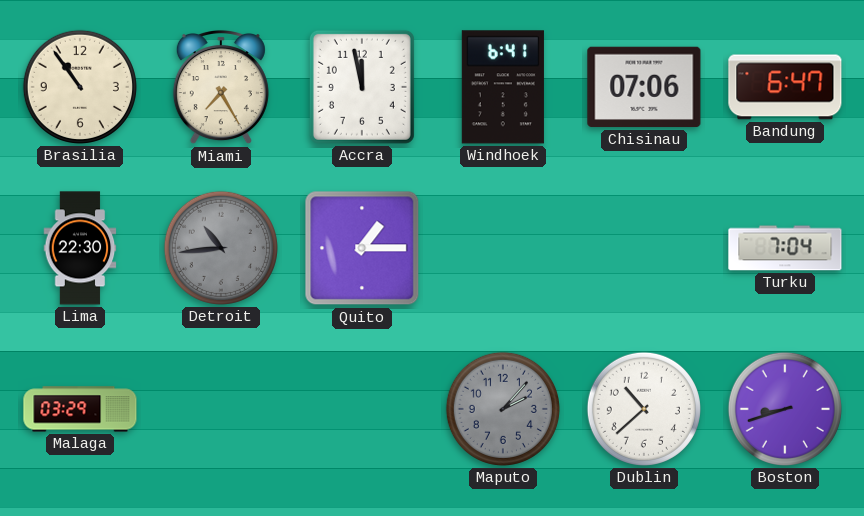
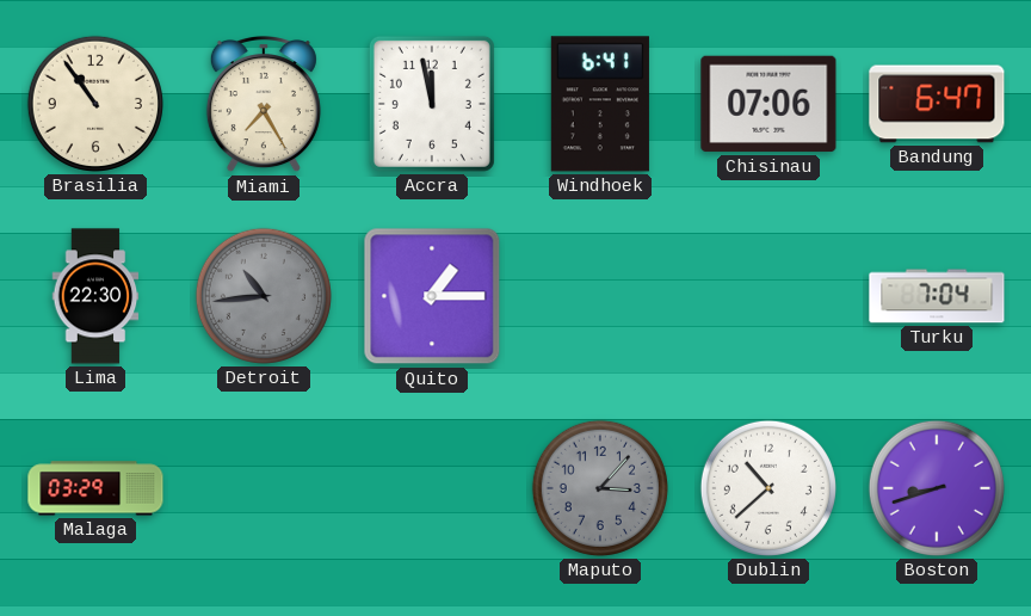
Maputo: 2:07 -> 3:07 (600, 488)
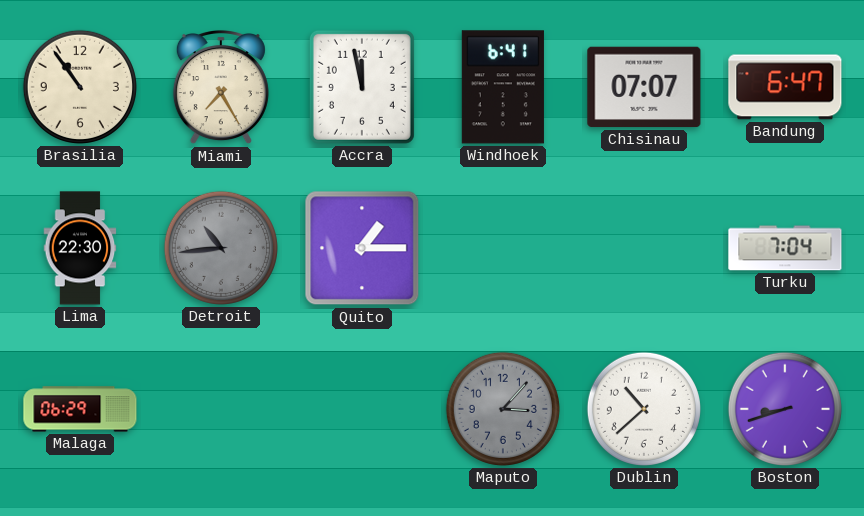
Chisinau: 07:06 -> 07:07 (644, 87)
Malaga: 03:29 -> 06:29 (80, 409)
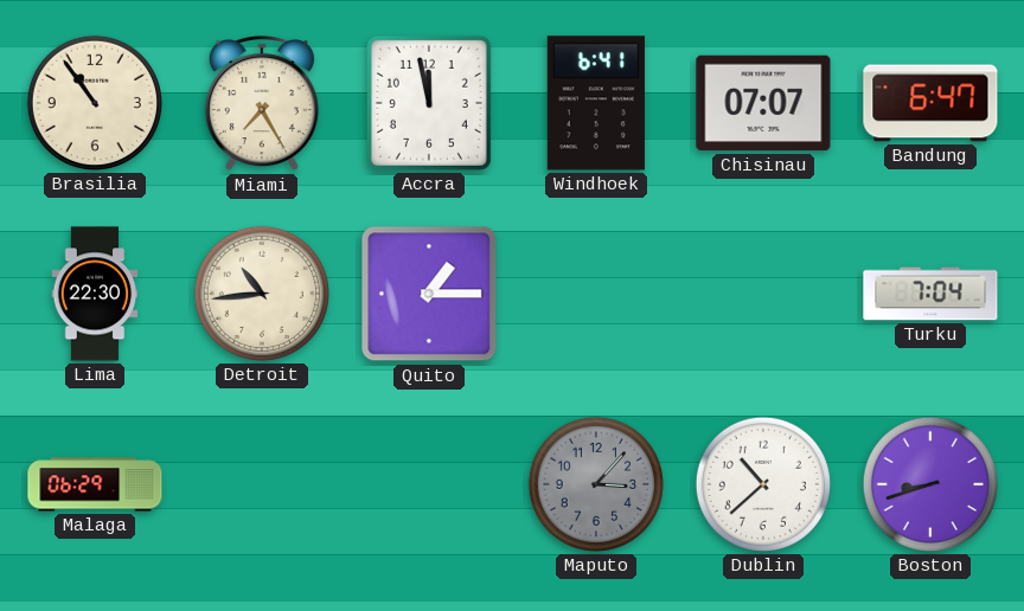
Detroit dial: grey -> cream (262, 294)
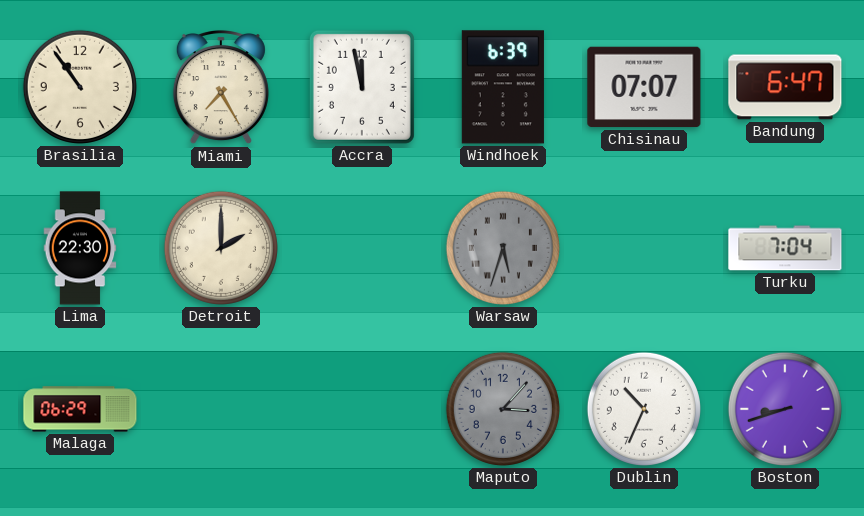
Windhoek: 6:41 -> 6:39 (503, 87)
Detroit: 10:44 -> 2:00 (221, 248)
Quito: 1:15 -> none (429, 294)
Warsaw: none -> 5:33 (503, 248)
Dublin: 10:38 -> 10:34 (644, 409)
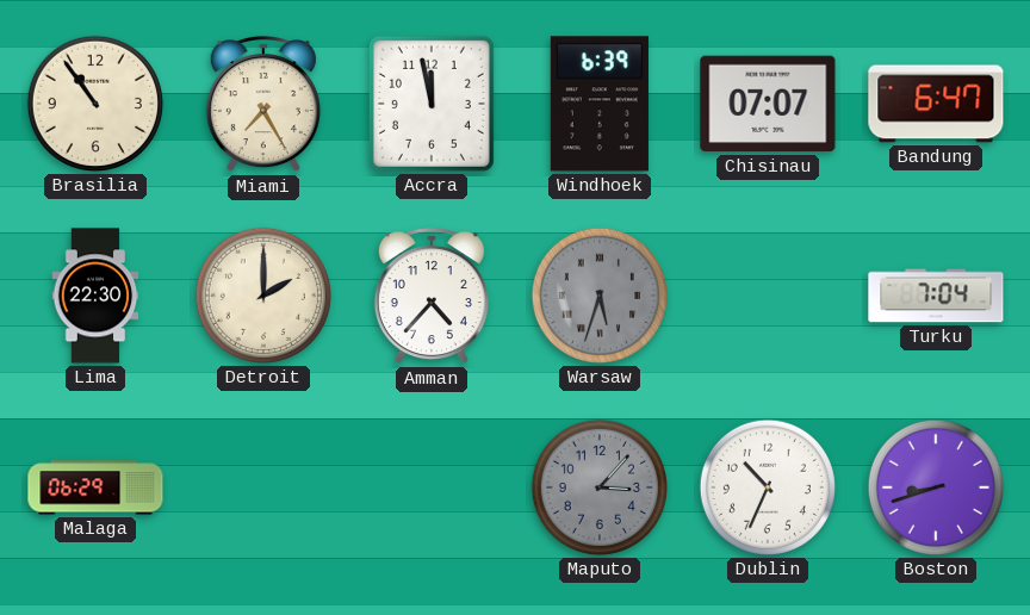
Amman: none -> 4:37 (432, 297)
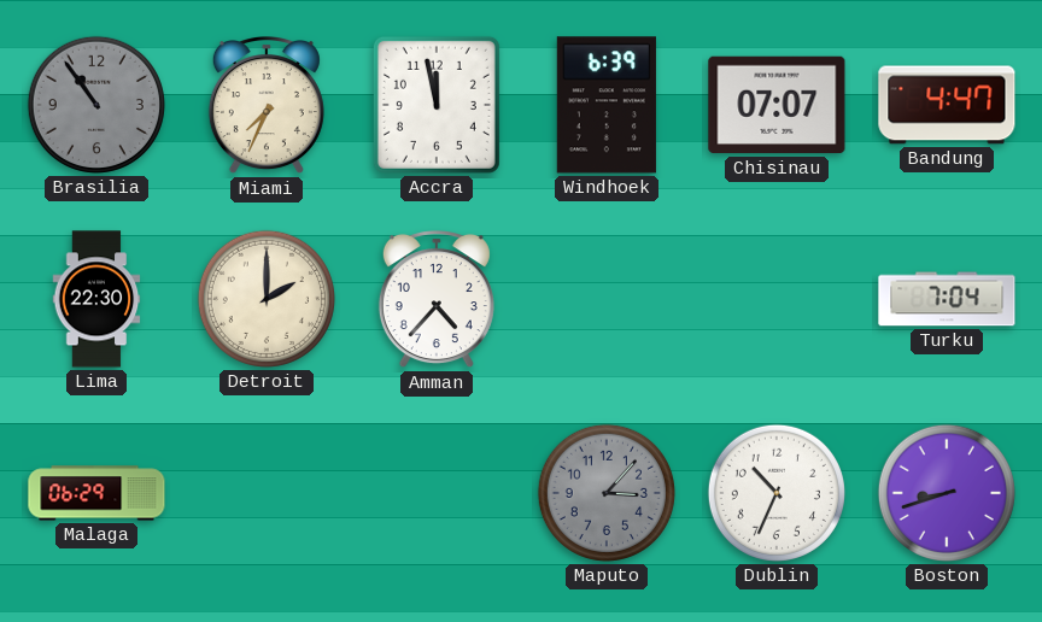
Brasilia dial: cream -> grey (96, 105)
Miami: 7:25 -> 7:34 (267, 106)
Bandung: 6:47 -> 4:47 (947, 105)
Warsaw: 5:33 -> none (600, 296)
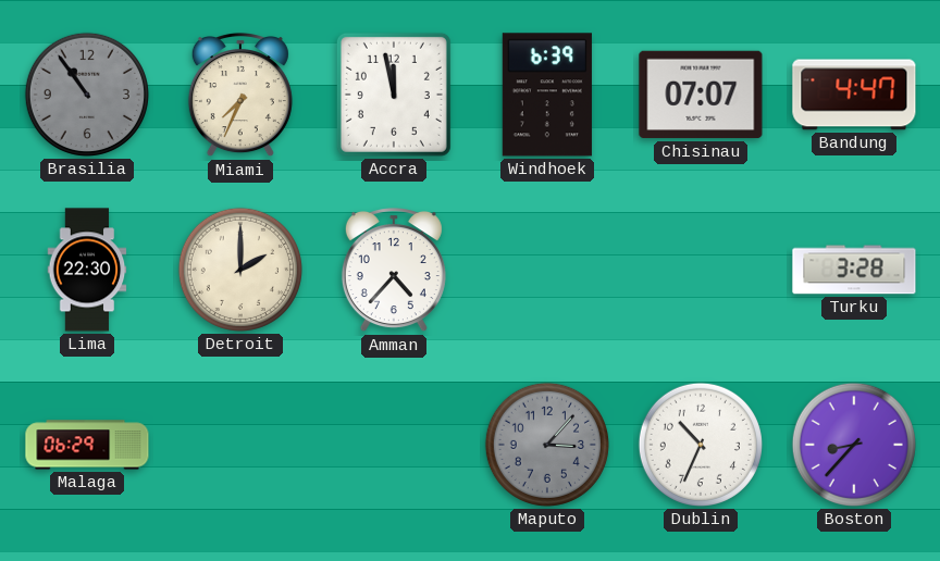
Turku: 7:04 -> 3:28 (854, 270)
Boston: 8:42 -> 8:37 (854, 445)
